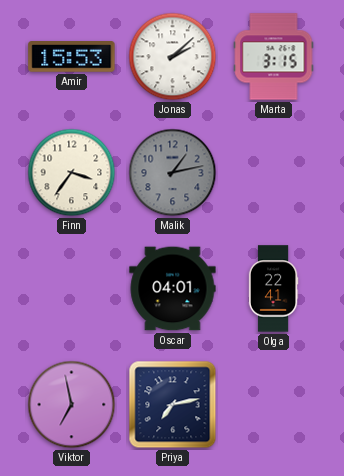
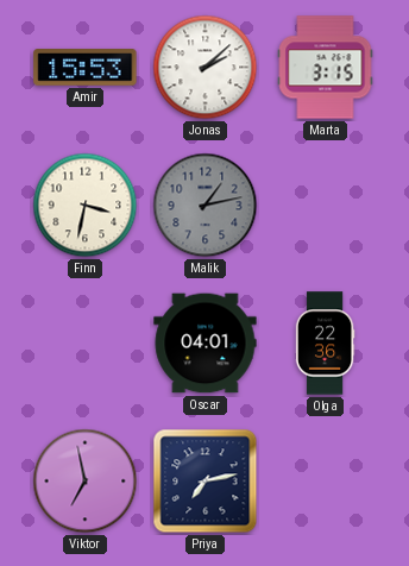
Finn: 3:36 -> 3:32 (86, 206)
Olga: 22:41 -> 22:36 (325, 344)
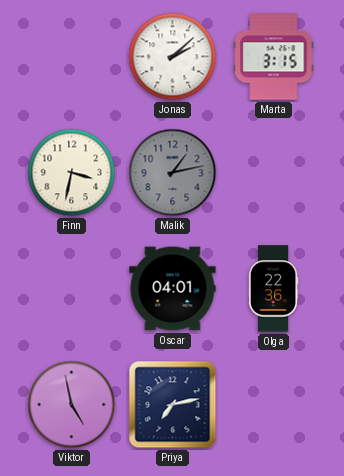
Amir: 15:53 -> none (86, 68)
Viktor: 6:58 -> 4:58 (72, 405)
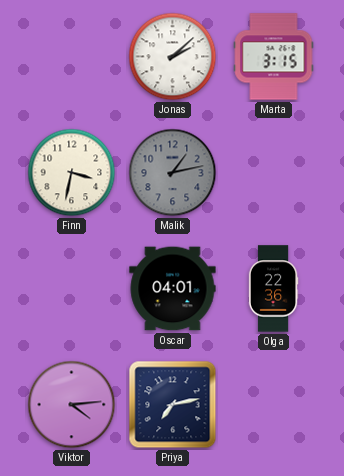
Viktor: 4:58 -> 4:14 (72, 405)
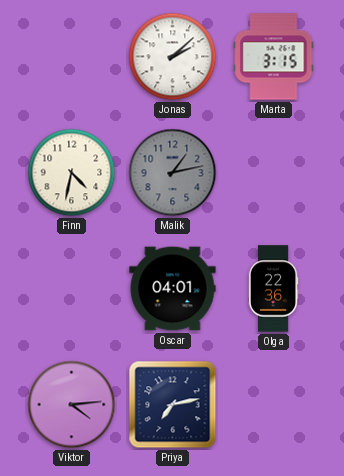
Finn: 3:32 -> 4:32 (72, 173)
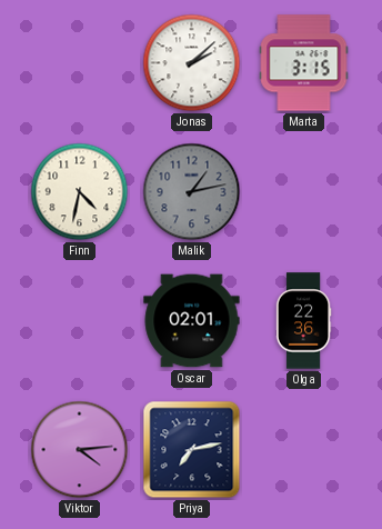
Oscar: 04:01 -> 02:01 (192, 321)
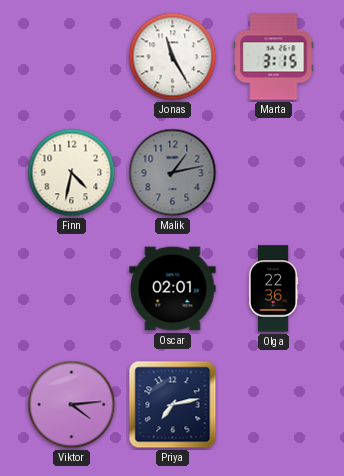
Jonas: 2:08 -> 11:25 (173, 57)
